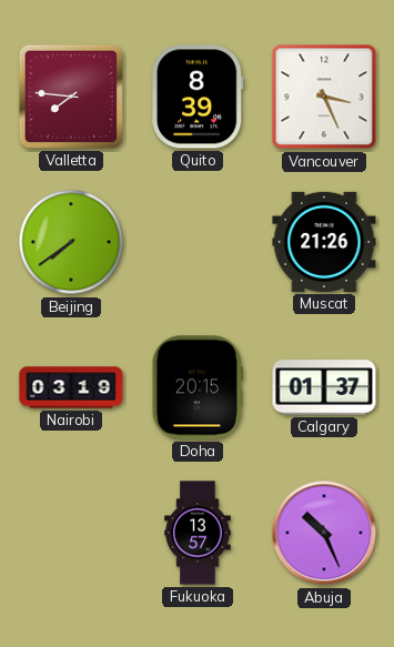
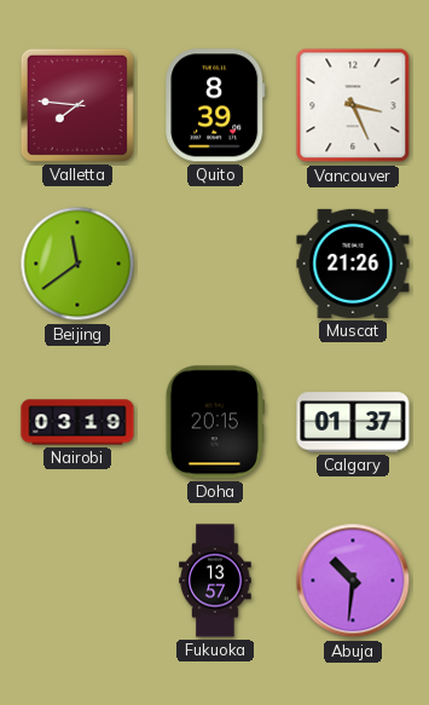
Beijing: 7:39 -> 11:39 (77, 264)
Abuja: 10:26 -> 10:31 (353, 580)
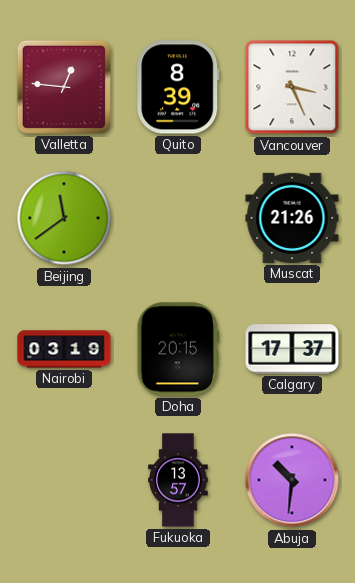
Valletta: 7:46 -> 12:46 (64, 87)
Calgary: 01:37 -> 17:37 (292, 349)
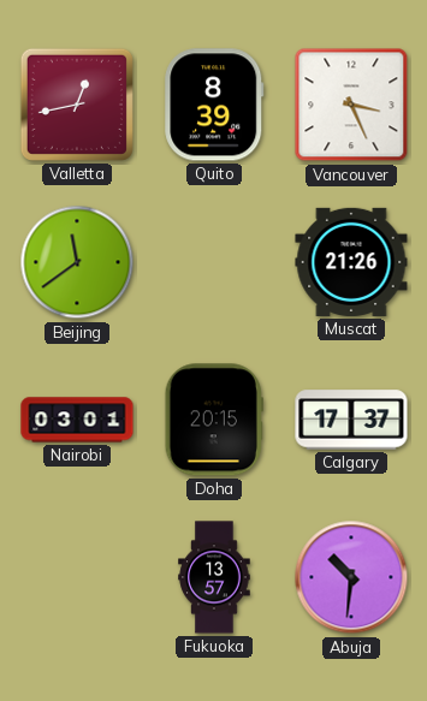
Valletta: 12:46 -> 12:43 (77, 105)
Nairobi: 03:19 -> 03:01 (77, 420)
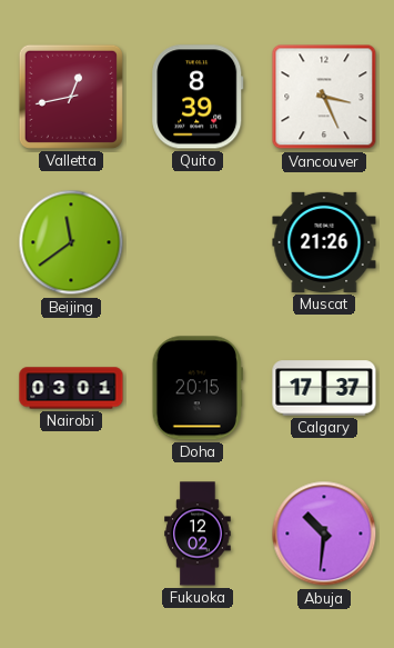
Fukuoka: 13:57 -> 12:02 (198, 534)
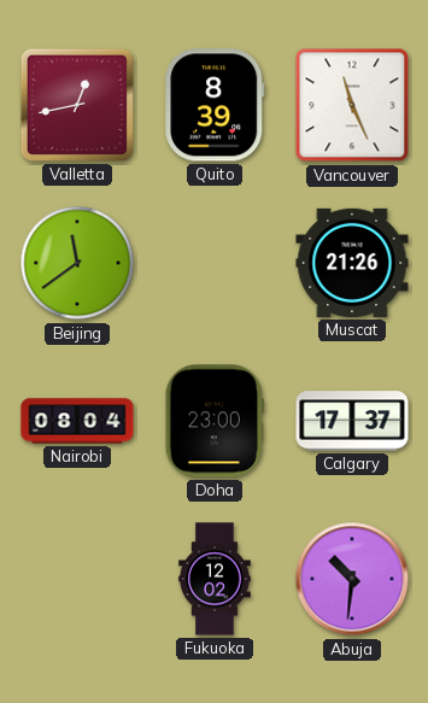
Vancouver: 3:26 -> 11:26 (352, 105)
Nairobi: 03:01 -> 08:04 (77, 421)
Doha: 20:15 -> 23:00 (215, 421)
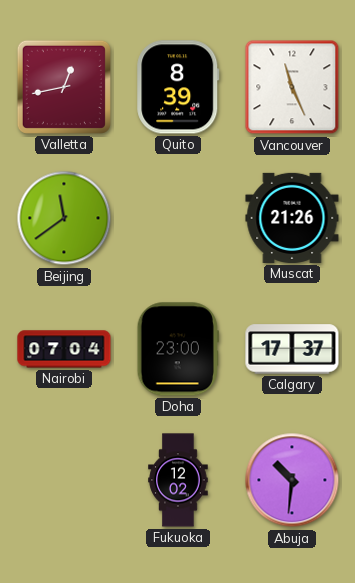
Nairobi: 08:04 -> 07:04 (64, 349)
